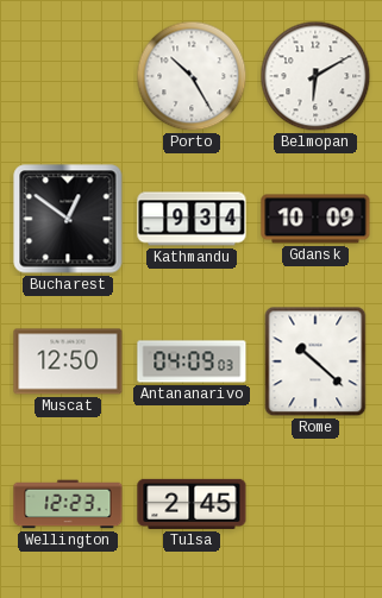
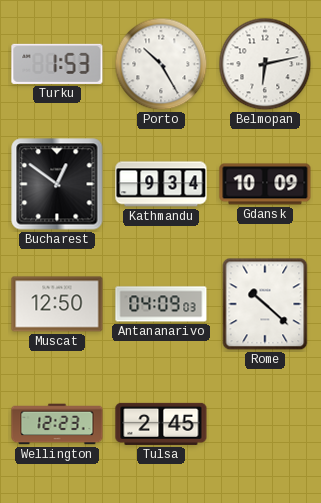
Turku: none -> 1:53 (57, 64)
Belmopan: 6:10 -> 6:13 (265, 64)
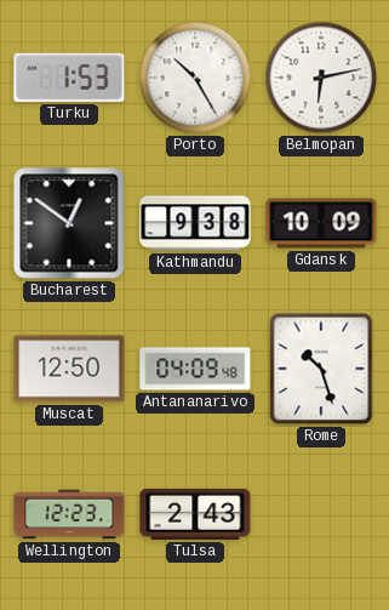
Kathmandu: 9:34 -> 9:38 (195, 223)
Antananarivo: 04:09:03 -> 04:09:48 (195, 369)
Rome: 10:22 -> 10:27 (321, 369)
Tulsa: 2:45 -> 2:43 (195, 514)
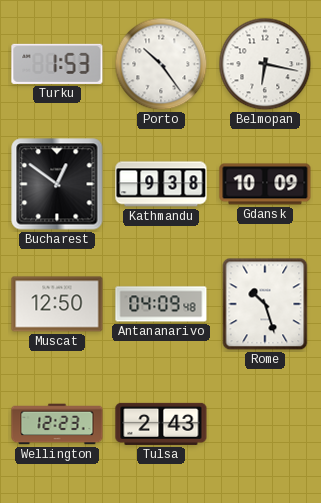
Porto: 10:25 -> 10:24 (161, 64)
Belmopan: 6:13 -> 6:17 (265, 64)
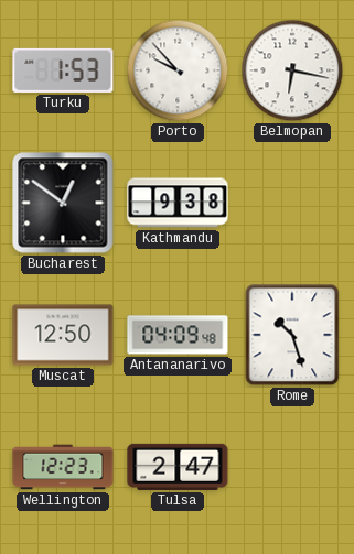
Porto: 10:24 -> 9:53 (178, 70)
Gdansk: 10:09 -> none (265, 184)
Tulsa: 2:43 -> 2:47 (178, 467)
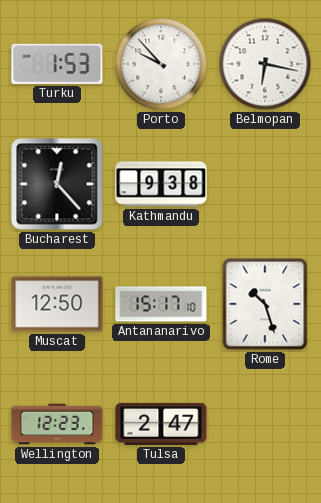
Bucharest: 12:51 -> 12:23 (57, 184)
Antananarivo: 04:09 -> 15:17 (161, 304)
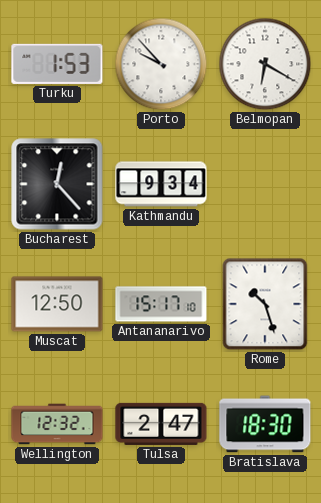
Belmopan: 6:17 -> 6:20 (265, 64)
Kathmandu: 9:38 -> 9:34 (161, 184)
Wellington: 12:23 -> 12:32 (57, 424)
Bratislava: none -> 18:30 (265, 424)
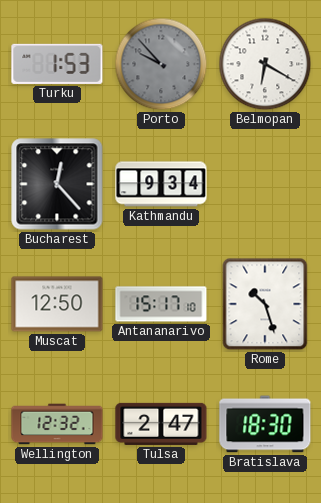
Porto dial: white -> grey (161, 64)
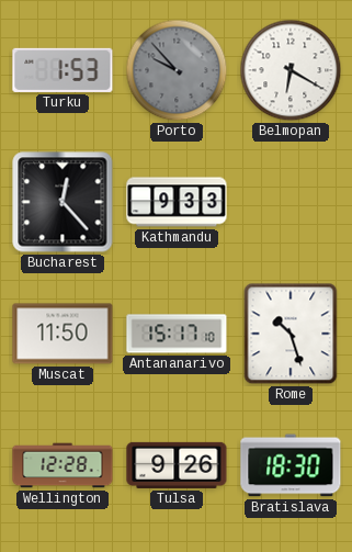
Kathmandu: 9:34 -> 9:33 (177, 202)
Muscat: 12:50 -> 11:50 (63, 334)
Wellington: 12:32 -> 12:28 (63, 465)
Tulsa: 2:47 -> 9:26 (177, 465)
